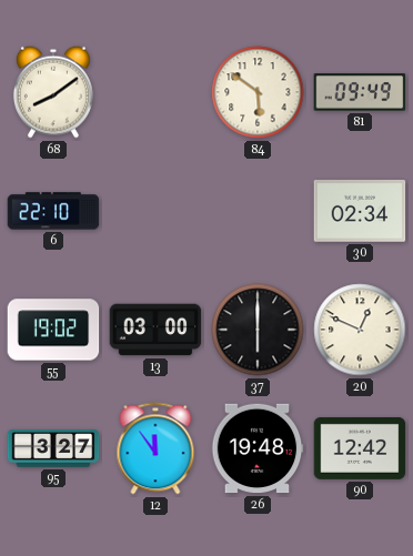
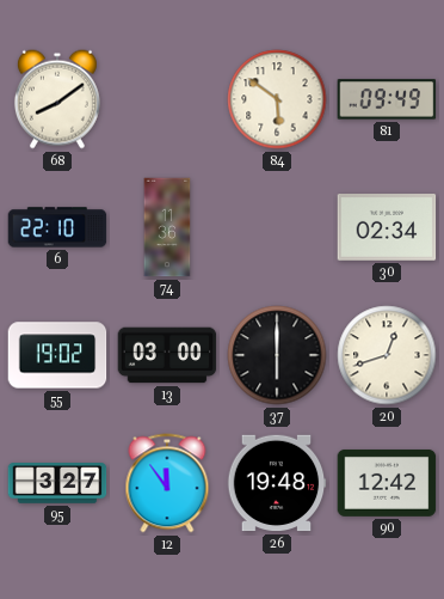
74: none -> 11:36 (167, 227)
20: 12:49 -> 12:42 (387, 355)
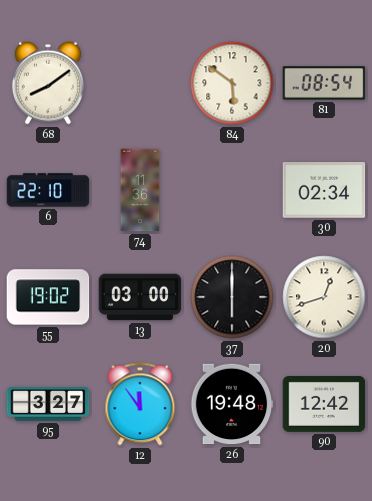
81: 09:49 -> 08:54 (324, 83)
